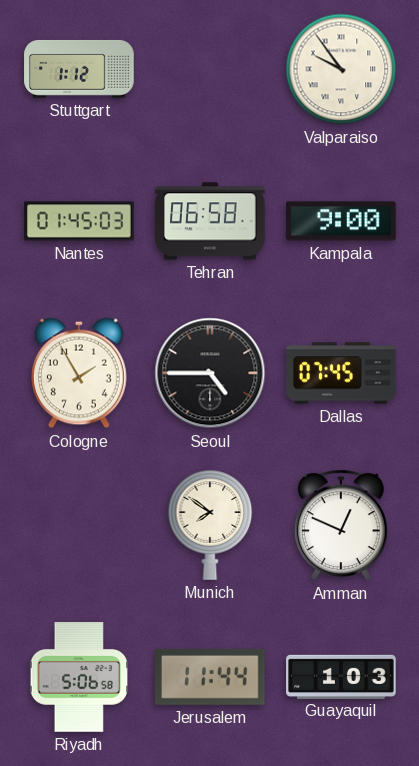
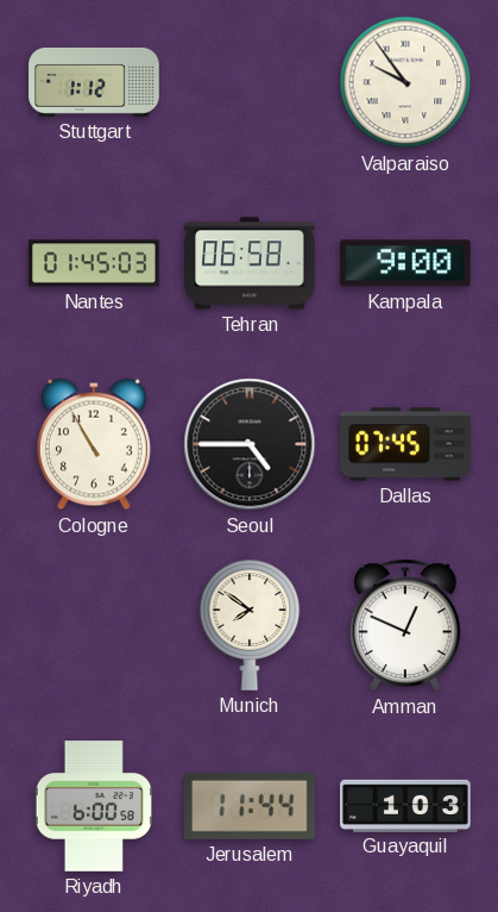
Cologne: 1:55 -> 10:55 (94, 444)
Riyadh: 5:06 -> 6:00 (93, 806)
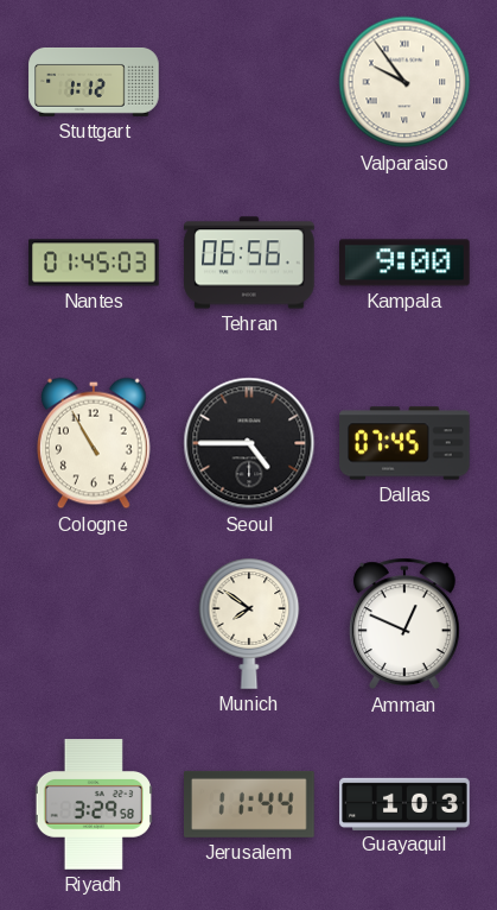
Tehran: 06:58 -> 06:56 (249, 263)
Riyadh: 6:00 -> 3:29 (93, 804)
